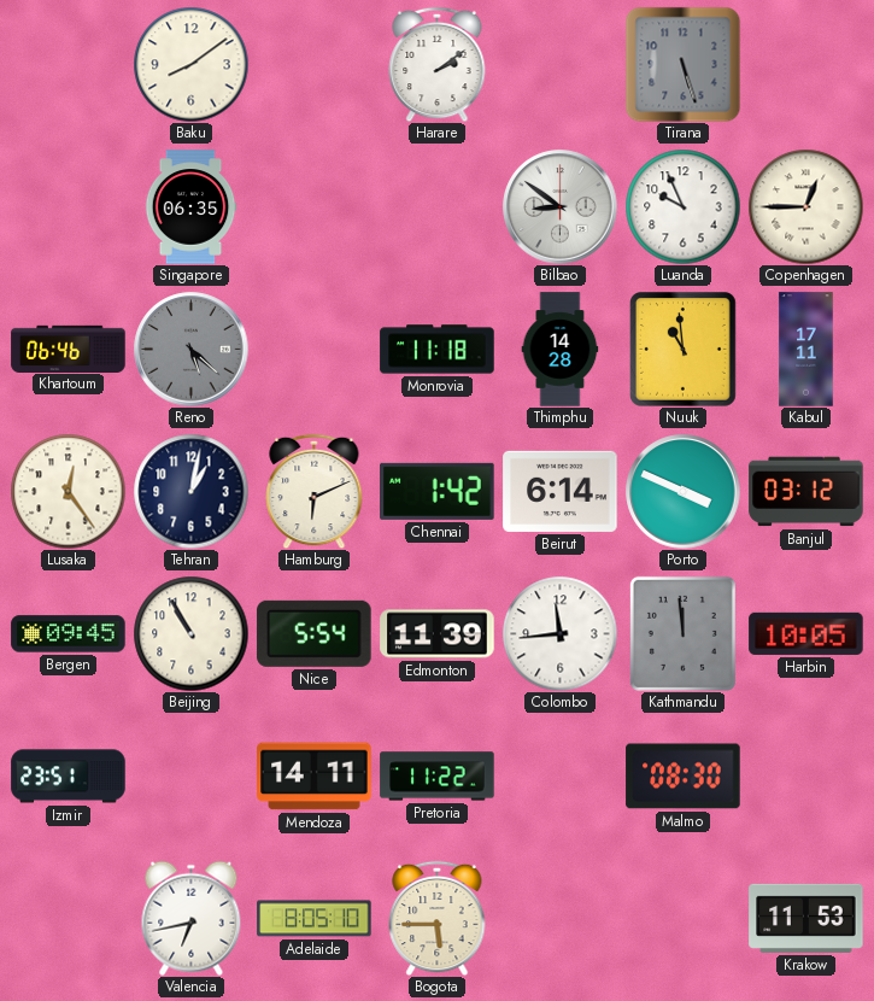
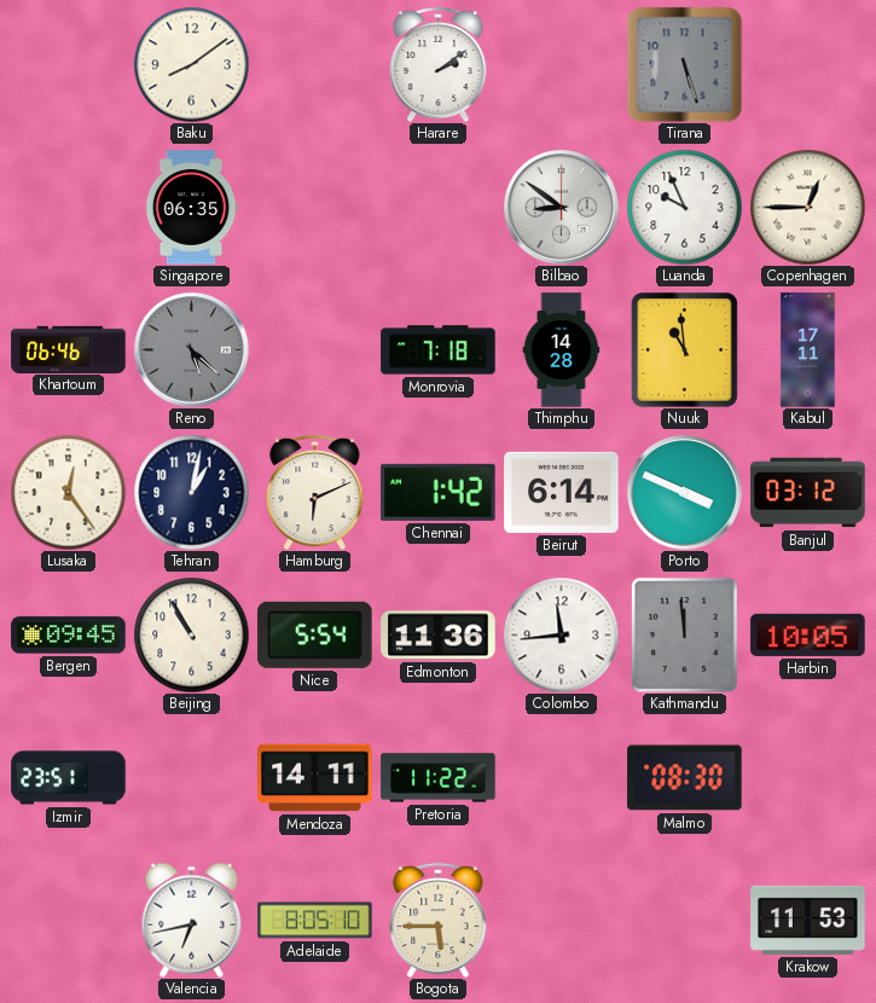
Monrovia: 11:18 -> 7:18 (439, 350)
Edmonton: 11:39 -> 11:36 (439, 636)
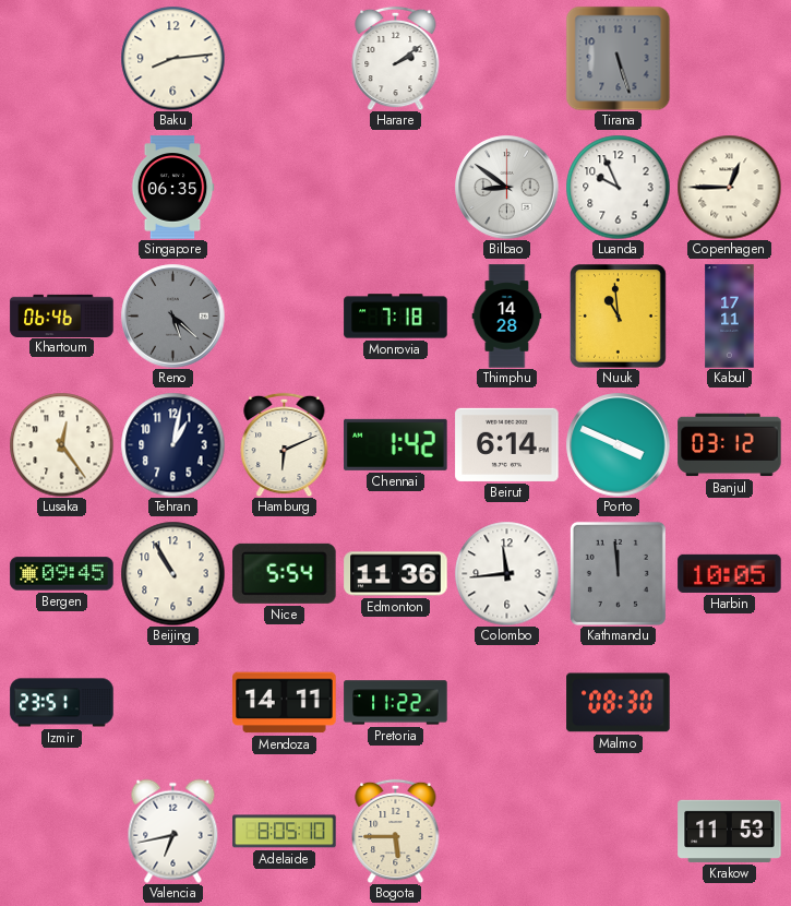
Baku: 8:09 -> 8:14 (172, 58)
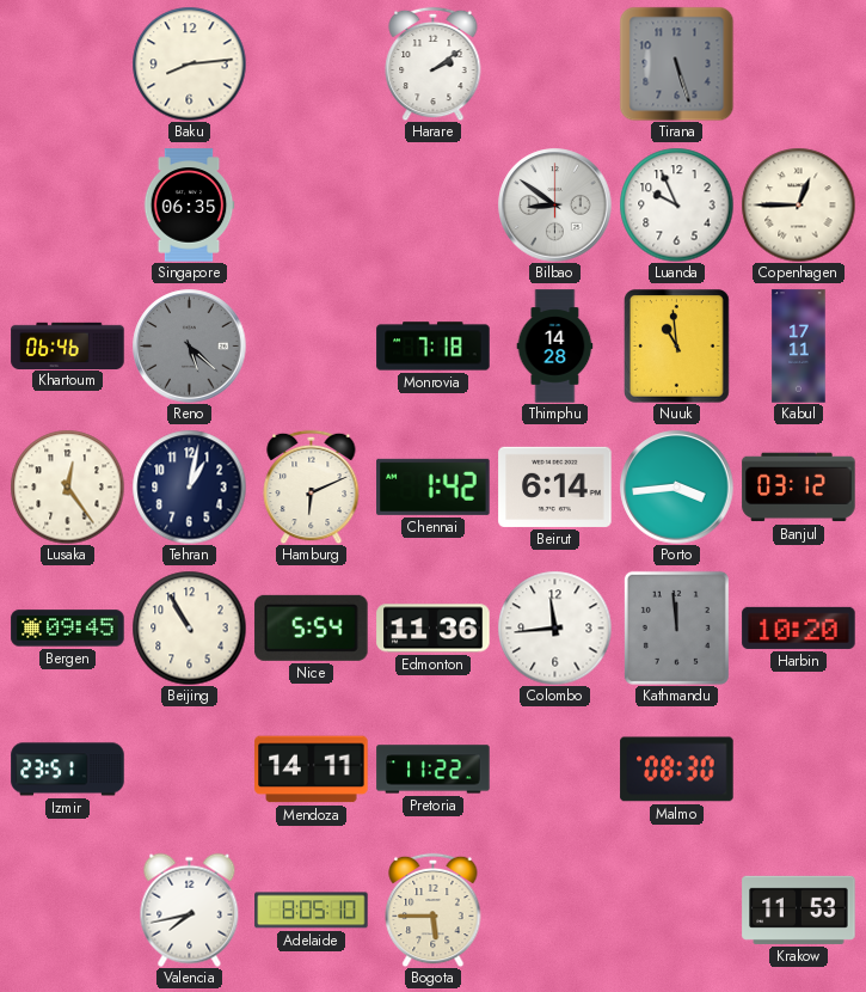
Porto: 3:49 -> 3:44 (677, 488)
Harbin: 10:05 -> 10:20 (799, 627)
Valencia: 6:43 -> 7:43 (190, 910)
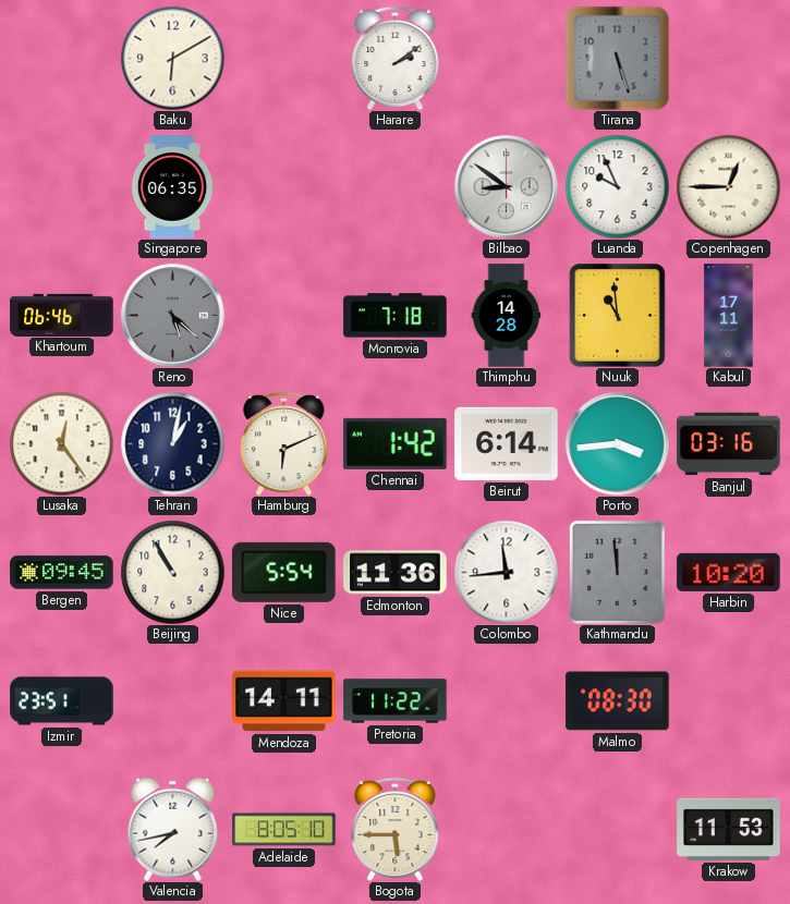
Baku: 8:14 -> 6:10 (172, 58)
Banjul: 03:12 -> 03:16 (729, 444)
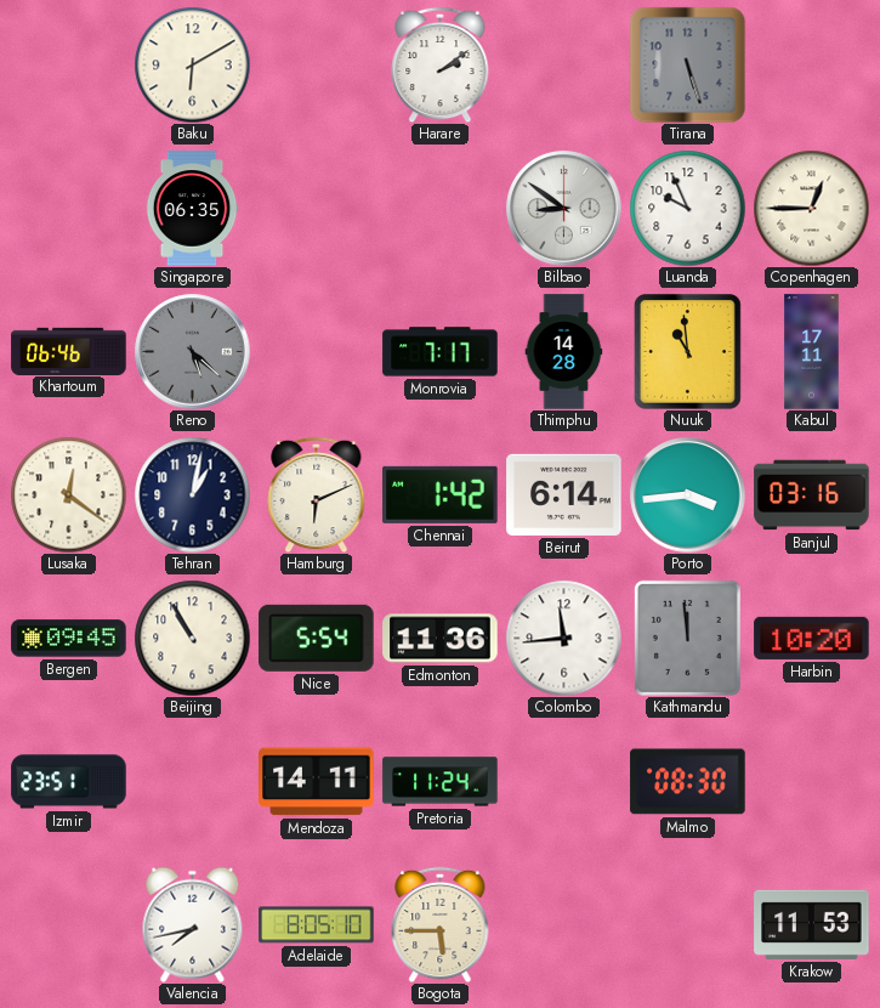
Monrovia: 7:18 -> 7:17 (441, 352)
Lusaka: 12:24 -> 12:21 (68, 494)
Pretoria: 11:22 -> 11:24 (441, 782)
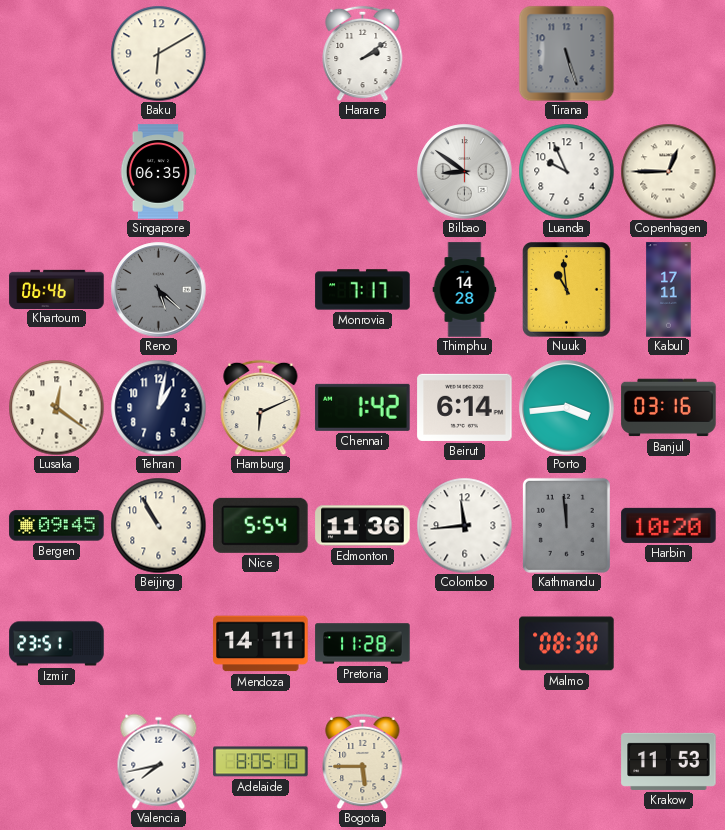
Pretoria: 11:24 -> 11:28 (363, 644)
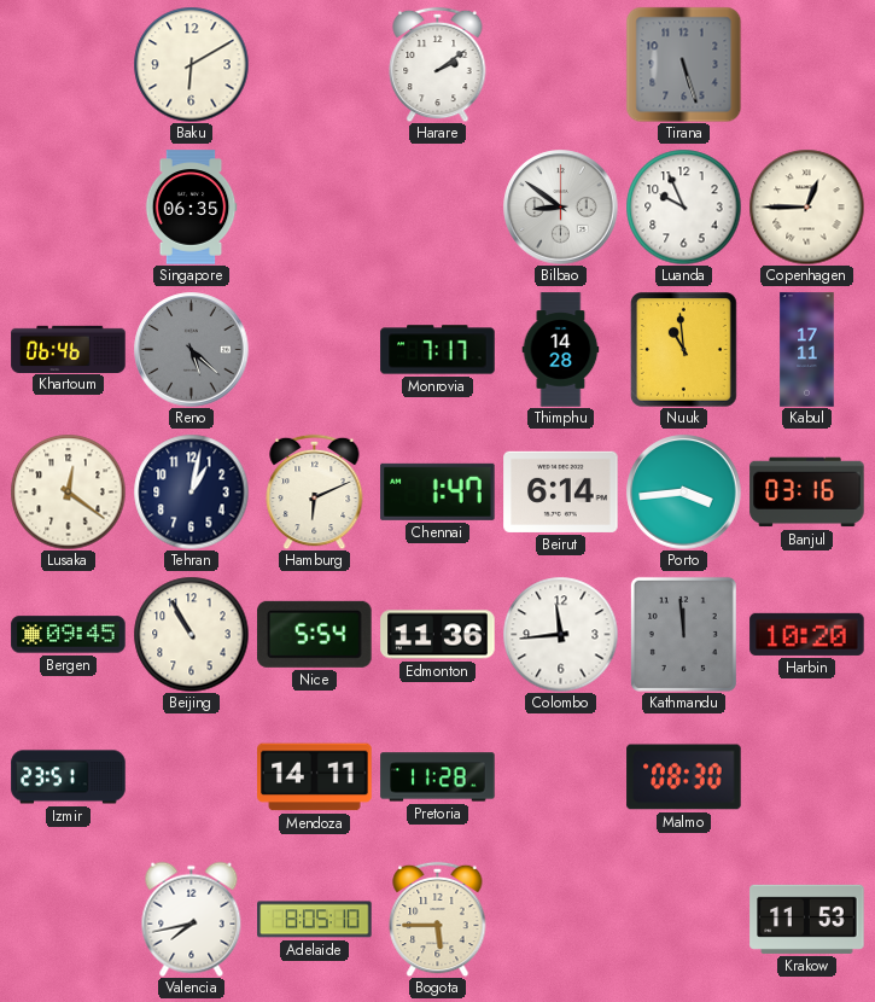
Chennai: 1:42 -> 1:47 (438, 491)
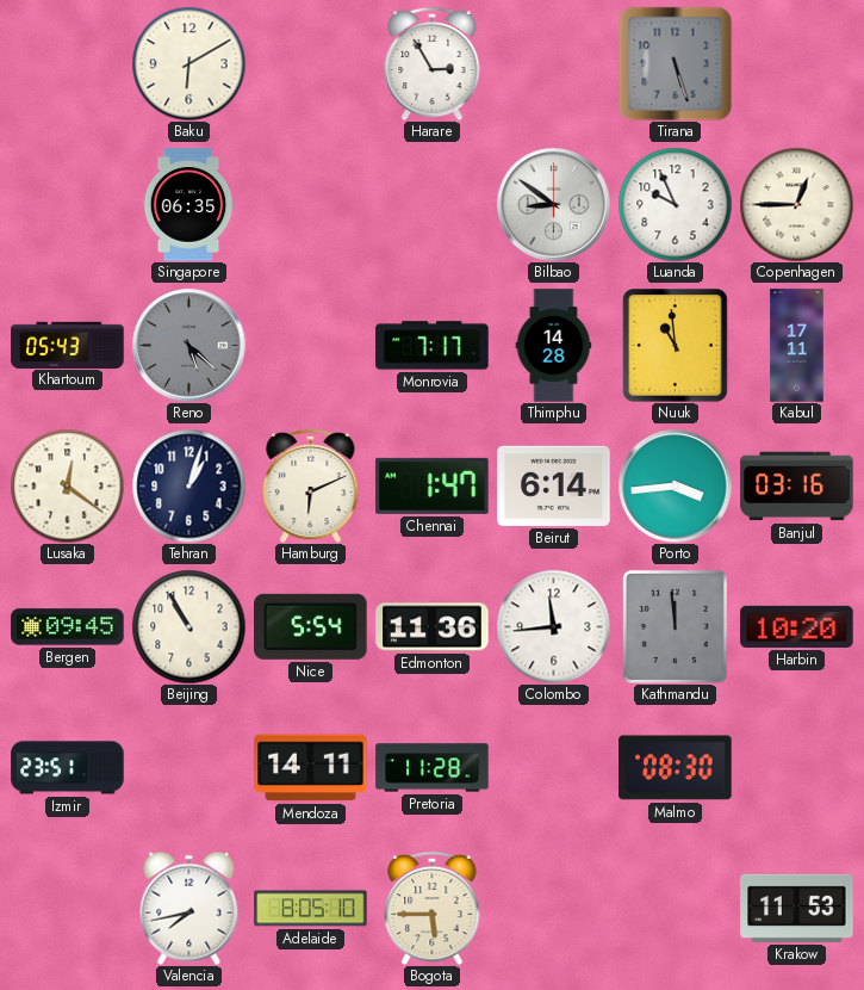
Harare: 2:09 -> 2:55 (433, 63)
Khartoum: 06:46 -> 05:43 (68, 345)
Tehran: 1:02 -> 1:03 (188, 485)
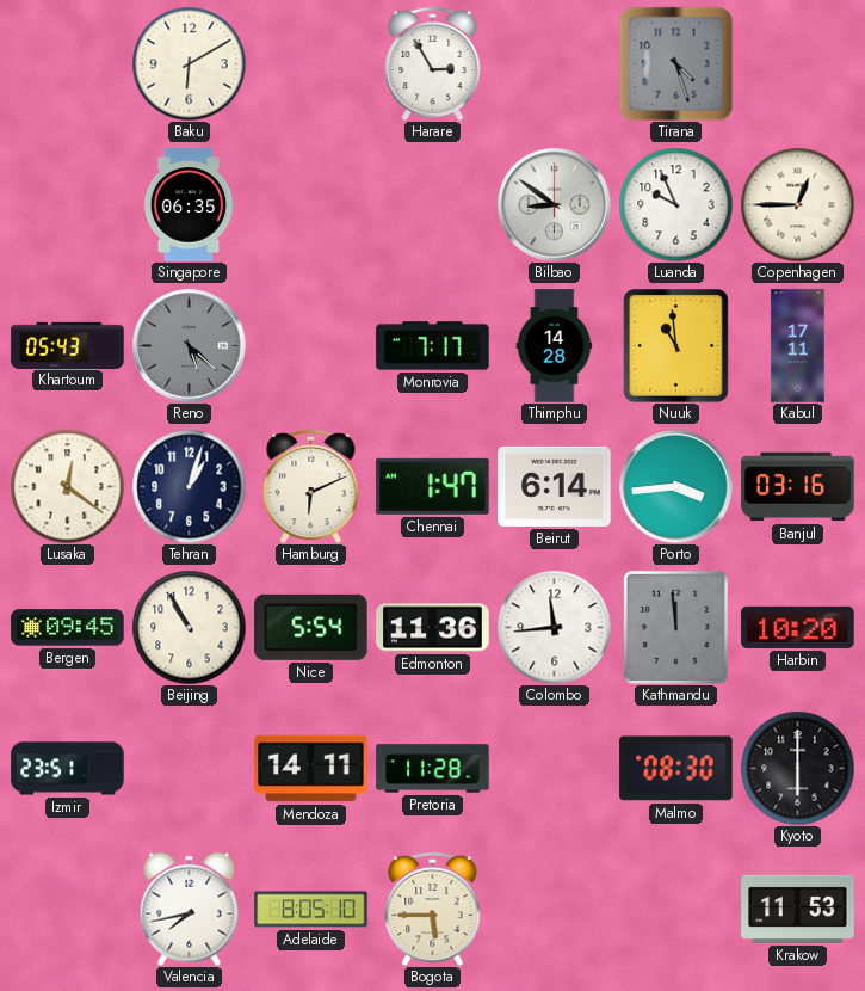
Tirana: 5:27 -> 4:27 (675, 63)
Kyoto: none -> 6:00 (797, 768)
